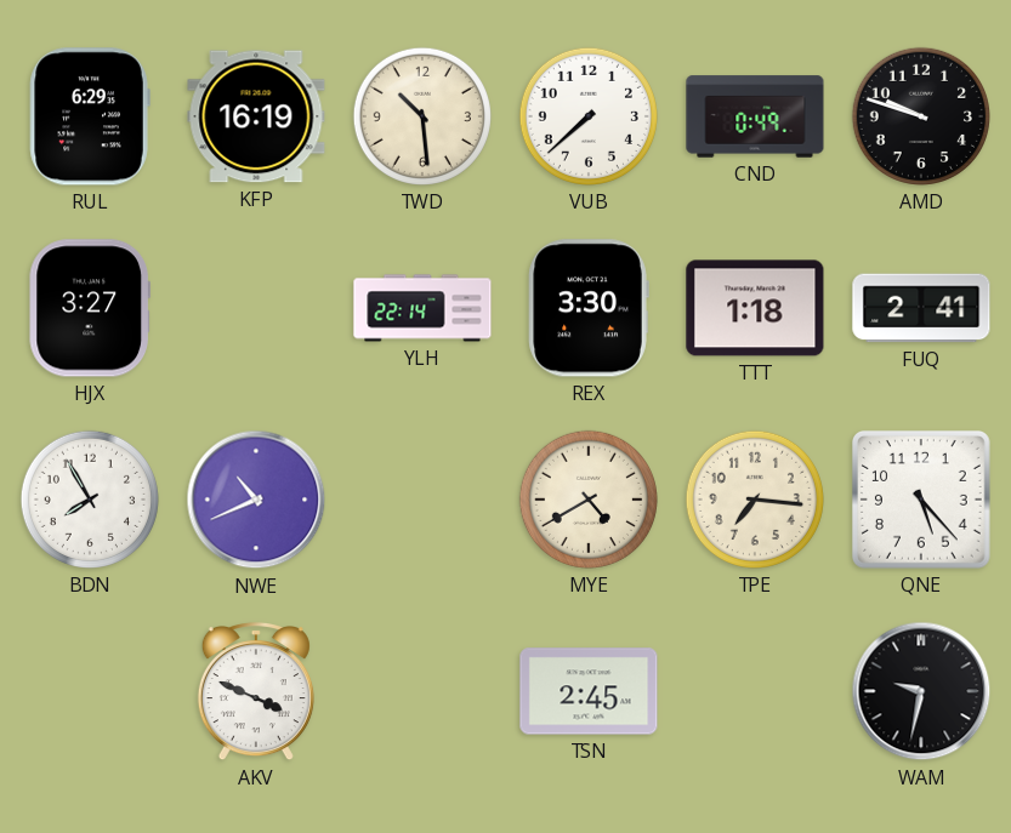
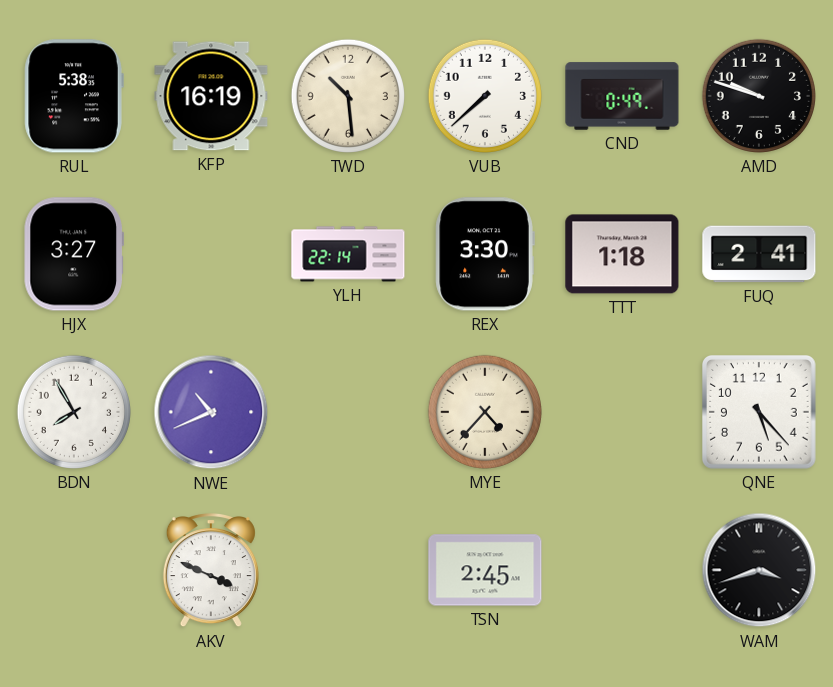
RUL: 6:29 -> 5:38 (74, 96)
MYE: 4:40 -> 4:37 (485, 412)
TPE: 7:16 -> none (755, 500)
WAM: 9:32 -> 3:42 (759, 570)
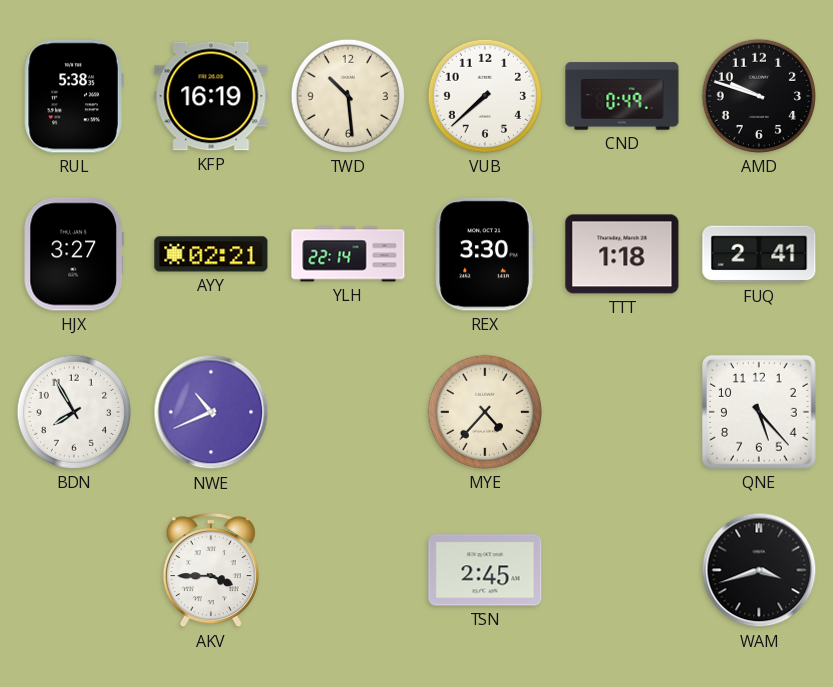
AYY: none -> 02:21 (211, 254)
AKV: 3:49 -> 3:45 (211, 571)
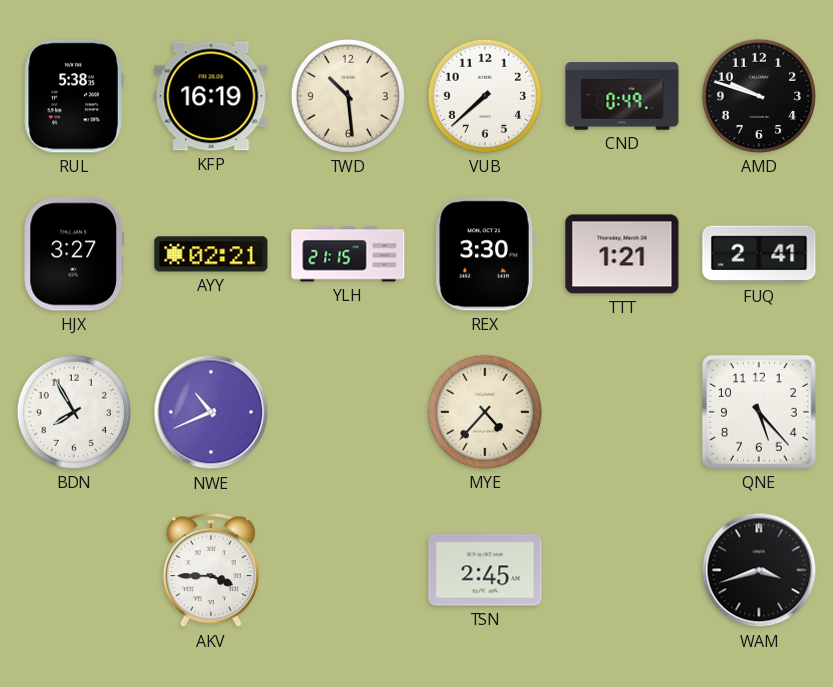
YLH: 22:14 -> 21:15 (348, 254)
TTT: 1:18 -> 1:21 (622, 254)
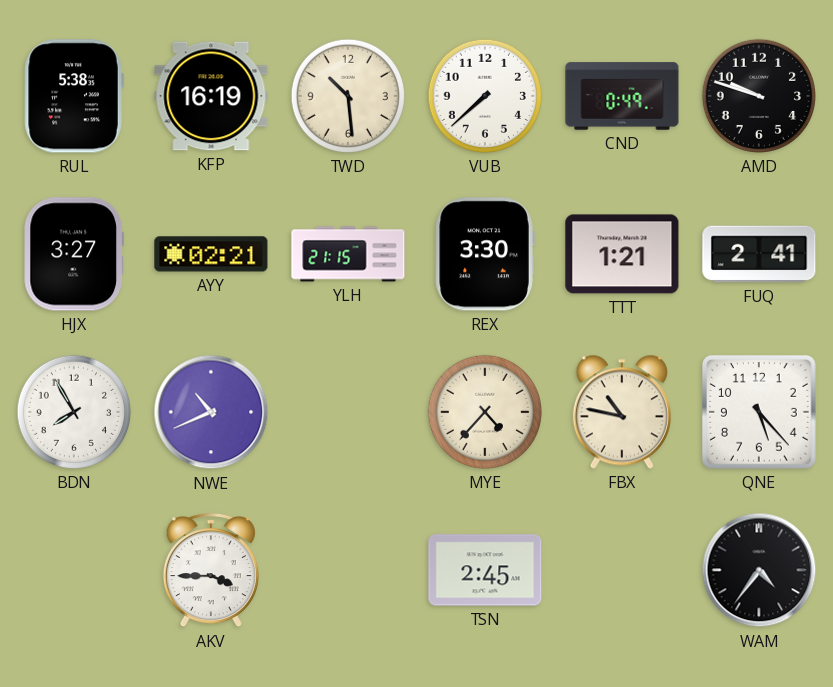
FBX: none -> 10:47 (622, 412)
WAM: 3:42 -> 4:36 (759, 570)
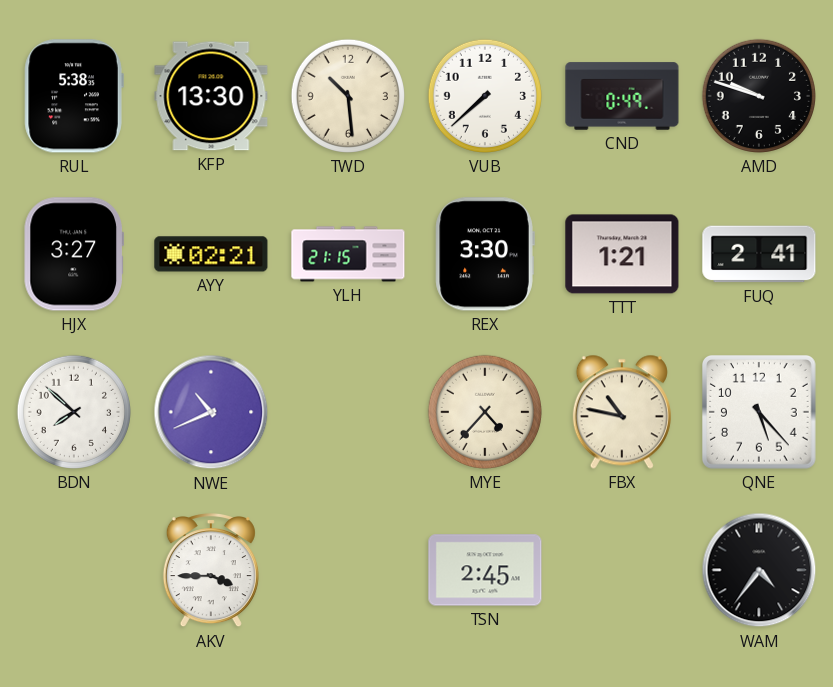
KFP: 16:19 -> 13:30 (211, 96)
BDN: 7:55 -> 7:52 (74, 412)
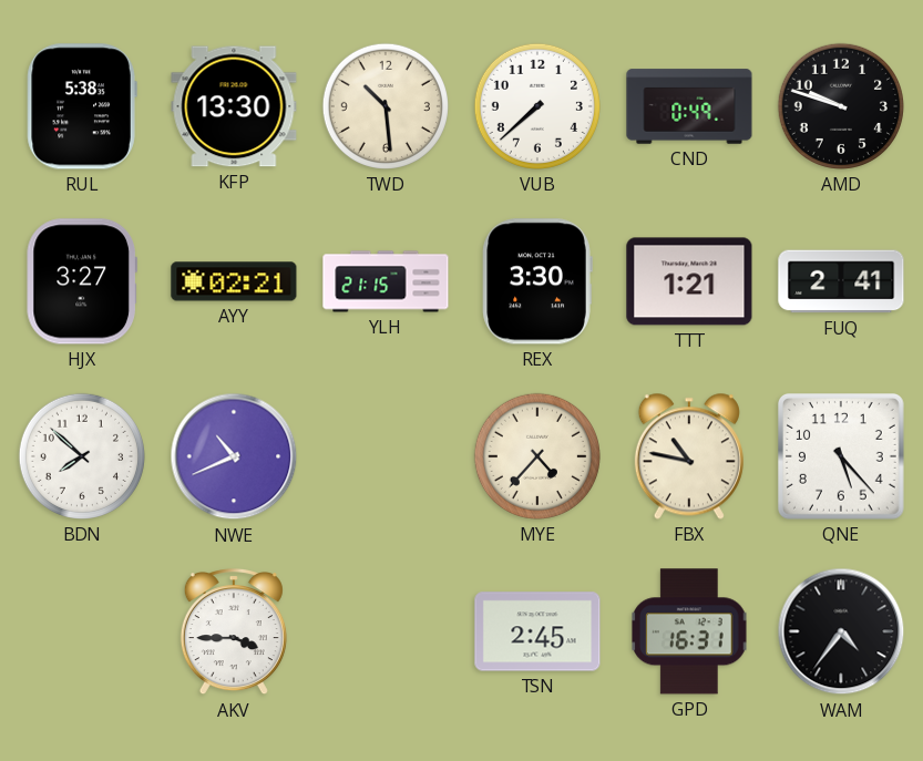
GPD: none -> 16:31 (690, 631)
